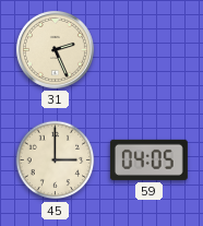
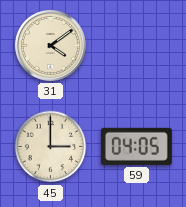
31: 2:26 -> 4:09 (50, 45)
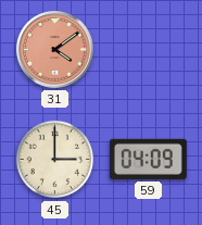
31 dial: cream -> salmon (54, 49)
59: 04:05 -> 04:09 (148, 159)
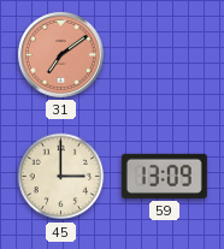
31: 4:09 -> 7:09 (60, 54)
59: 04:09 -> 13:09 (164, 176)
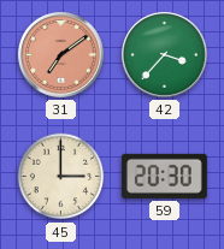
42: none -> 3:37 (164, 54)
59: 13:09 -> 20:30 (164, 176)
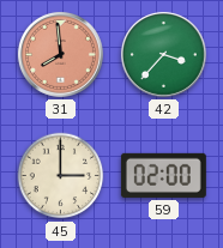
31: 7:09 -> 7:59 (60, 54)
59: 20:30 -> 02:00 (163, 175)
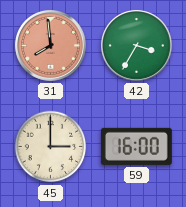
42: 3:37 -> 3:35 (136, 45)
59: 02:00 -> 16:00 (136, 146)
